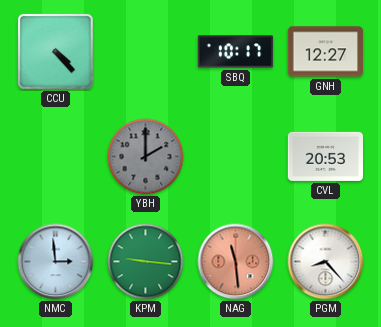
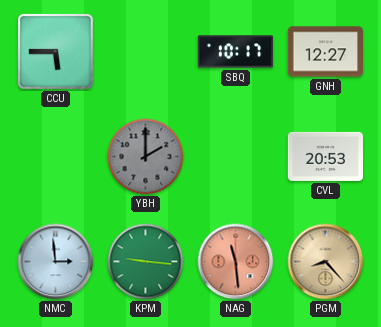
CCU: 4:23 -> 5:45 (55, 51)
PGM dial: white -> champagne (326, 262)
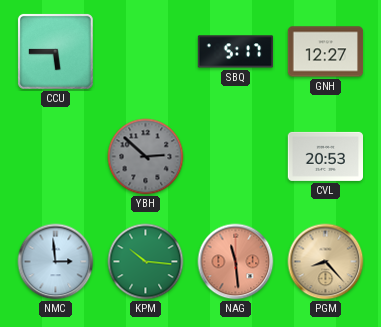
SBQ: 10:17 -> 5:17 (236, 52)
YBH: 2:00 -> 2:52 (146, 157)
KPM: 9:16 -> 10:16 (146, 262)
